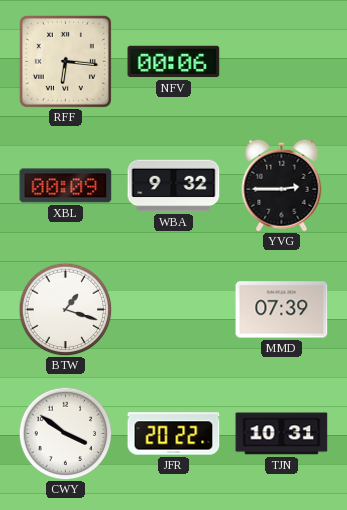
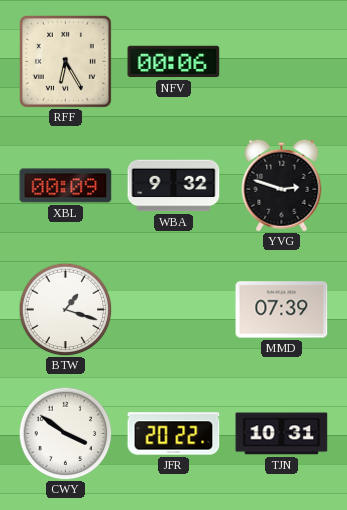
RFF: 6:16 -> 6:25 (65, 61)
YVG: 2:45 -> 2:48 (282, 185)
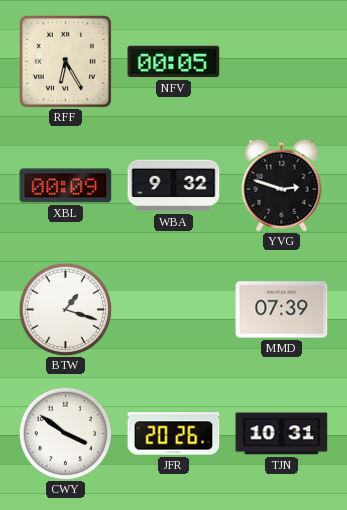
NFV: 00:06 -> 00:05 (174, 62)
JFR: 20:22 -> 20:26 (174, 434)
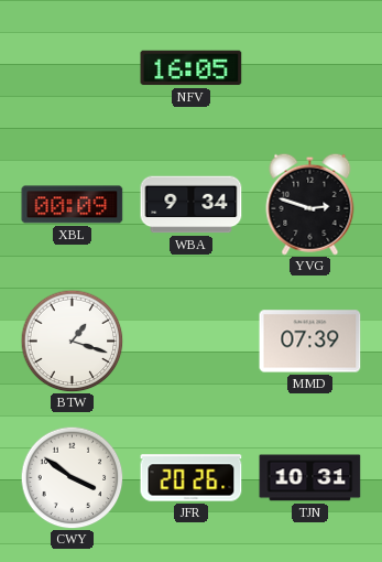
RFF: 6:25 -> none (65, 61)
NFV: 00:05 -> 16:05 (192, 68)
WBA: 9:32 -> 9:34 (192, 205)
